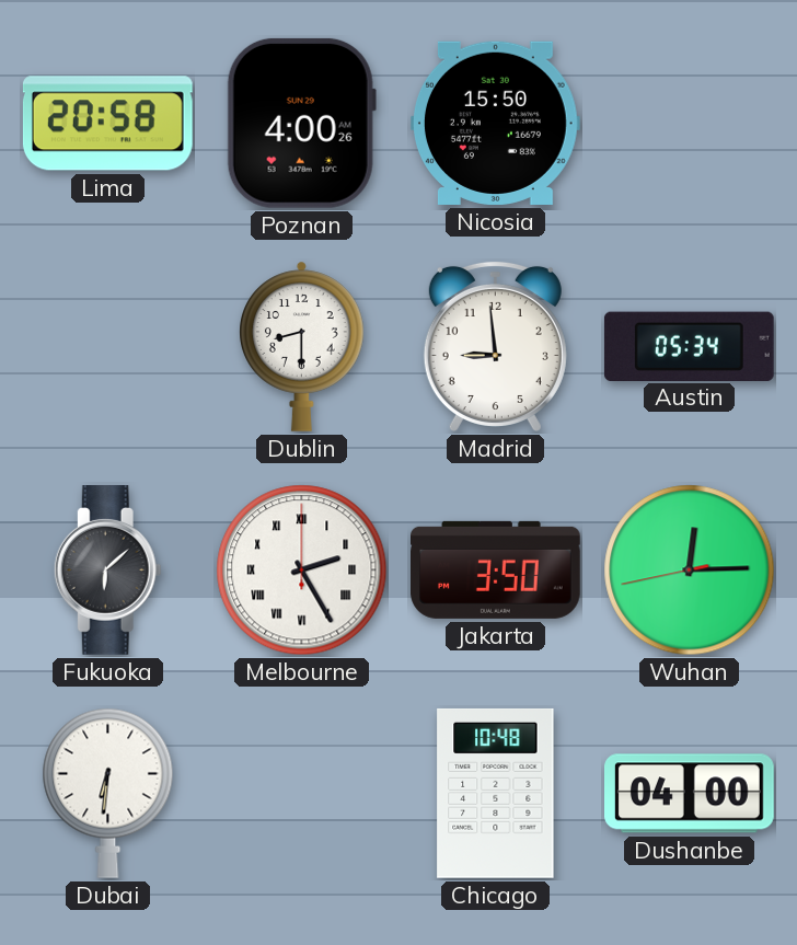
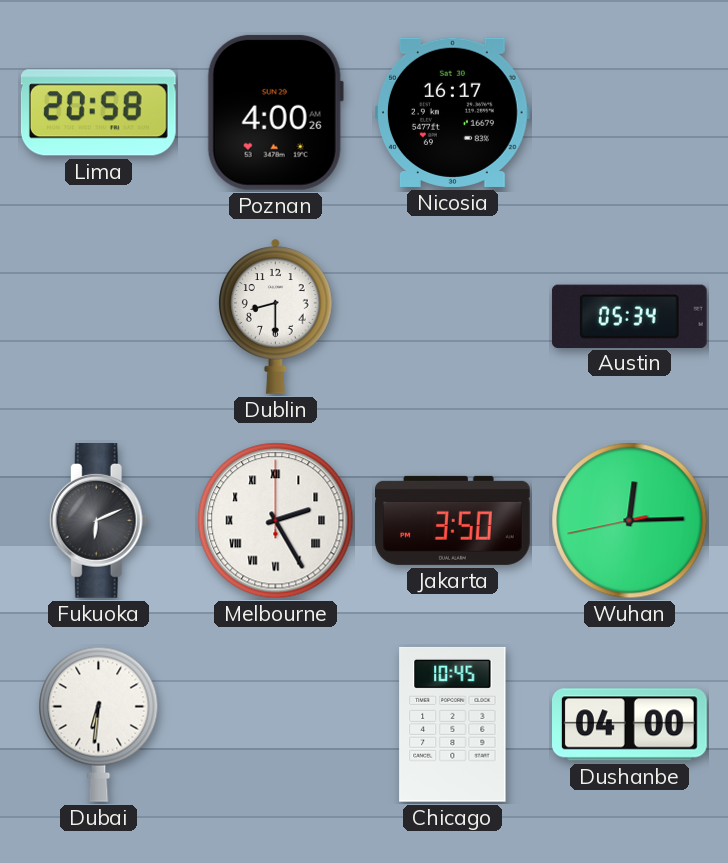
Nicosia: 15:50 -> 16:17 (452, 112)
Madrid: 8:59 -> none (495, 346)
Fukuoka: 6:08 -> 6:11 (98, 521)
Chicago: 10:48 -> 10:45 (453, 724)
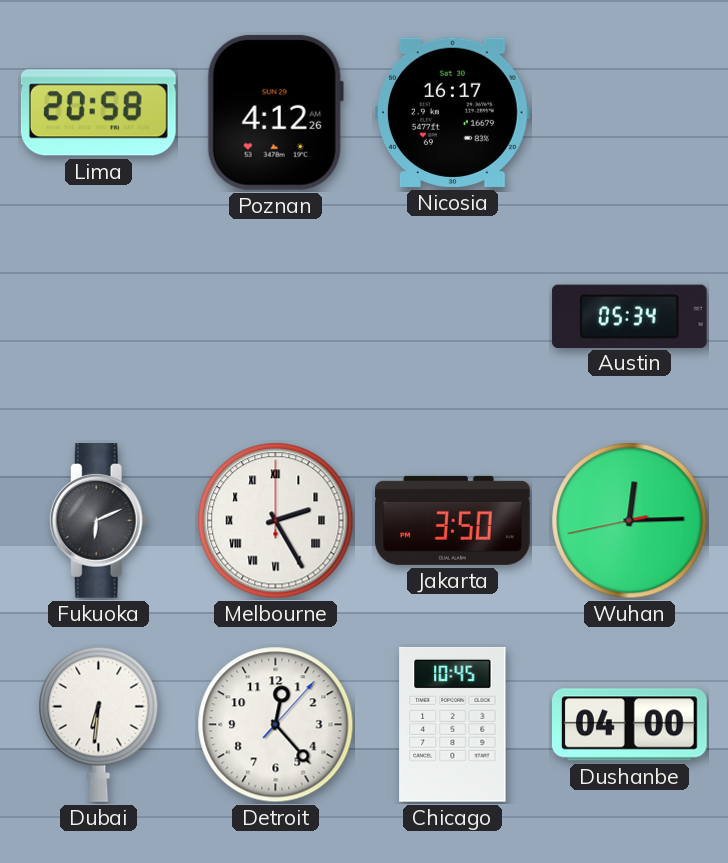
Poznan: 4:00 -> 4:12 (275, 112)
Dublin: 8:30 -> none (276, 316)
Detroit: none -> 12:23 (276, 725)
